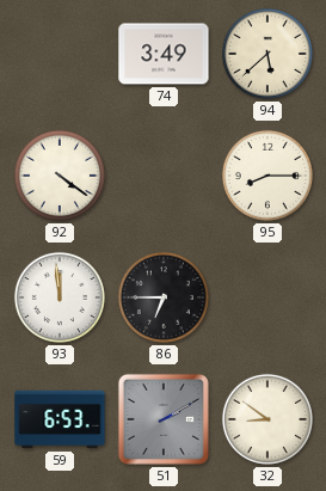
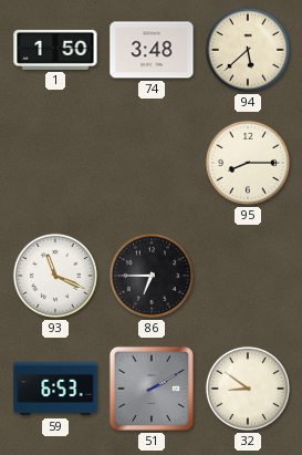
1: none -> 1:50 (55, 50)
74: 3:49 -> 3:48 (152, 50)
92: 4:21 -> none (60, 176)
93: 11:59 -> 11:19 (55, 276)
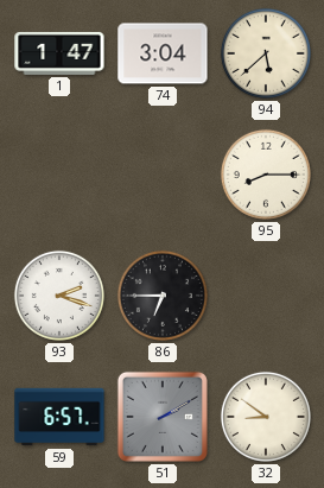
1: 1:50 -> 1:47 (59, 53)
74: 3:48 -> 3:04 (163, 53)
93: 11:19 -> 2:18 (59, 296)
59: 6:53 -> 6:57 (59, 417)
